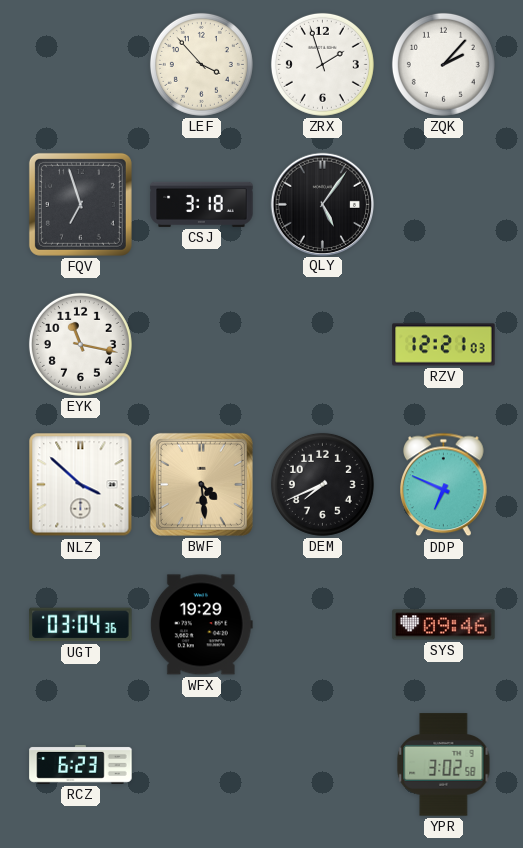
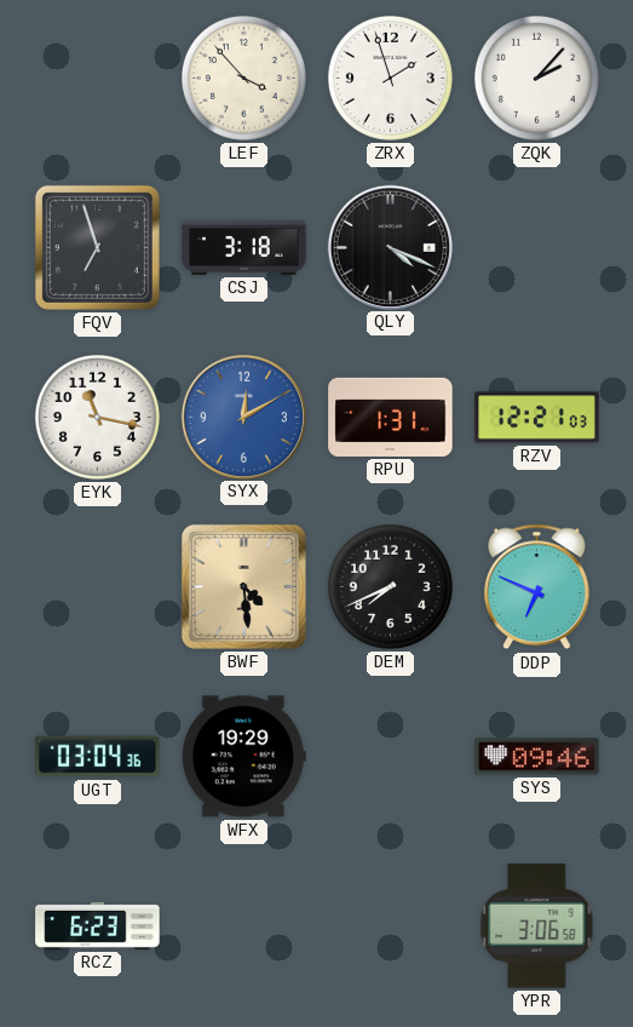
QLY: 5:06 -> 4:19 (390, 247)
SYX: none -> 12:10 (243, 417)
RPU: none -> 1:31 (391, 417)
NLZ: 3:52 -> none (81, 485)
YPR: 3:02 -> 3:06 (537, 926)
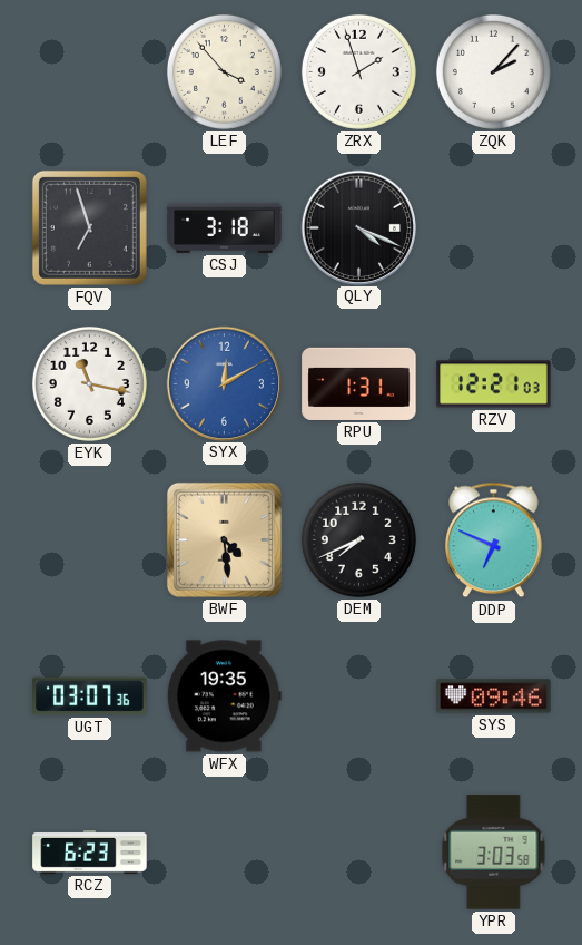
UGT: 03:04 -> 03:07 (90, 696)
WFX: 19:29 -> 19:35 (224, 696)
YPR: 3:06 -> 3:03 (494, 853)
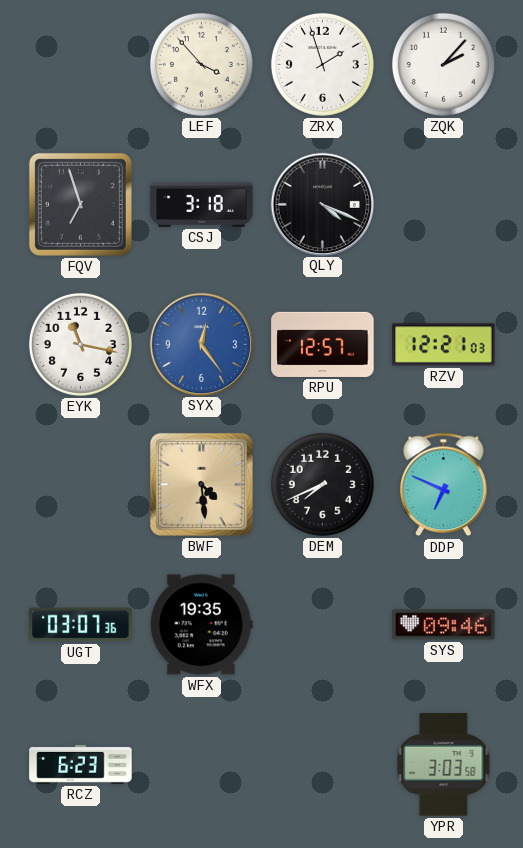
SYX: 12:10 -> 12:24 (201, 344)
RPU: 1:31 -> 12:57 (323, 344)
